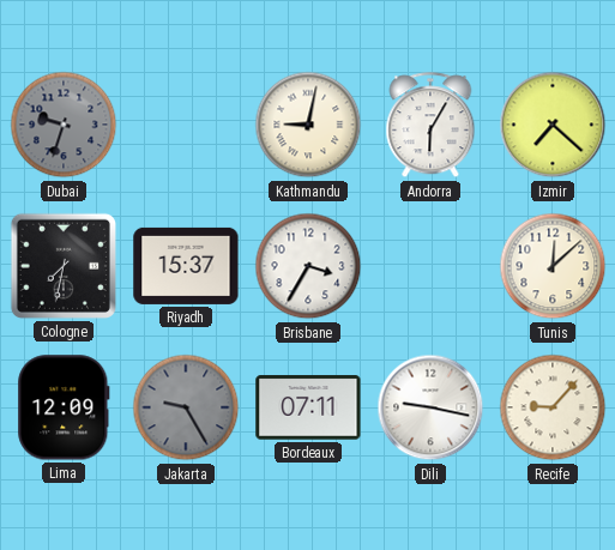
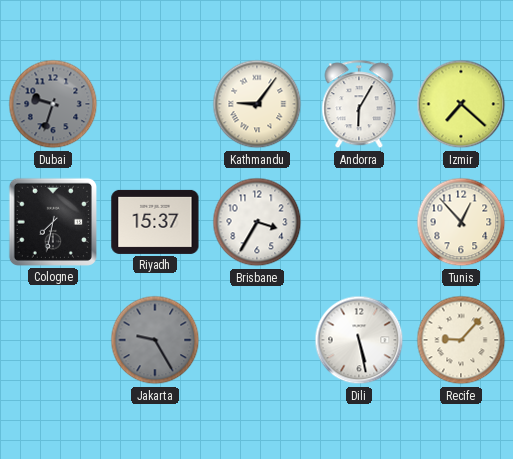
Kathmandu: 9:02 -> 9:06 (257, 104)
Tunis: 12:08 -> 12:53 (461, 222)
Lima: 12:09 -> none (64, 407)
Bordeaux: 07:11 -> none (308, 407)
Dili: 9:17 -> 5:28 (359, 340)
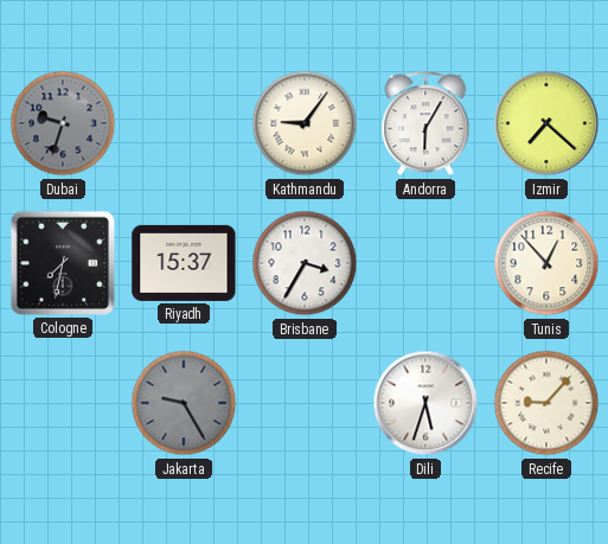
Dili: 5:28 -> 5:33 (425, 403)
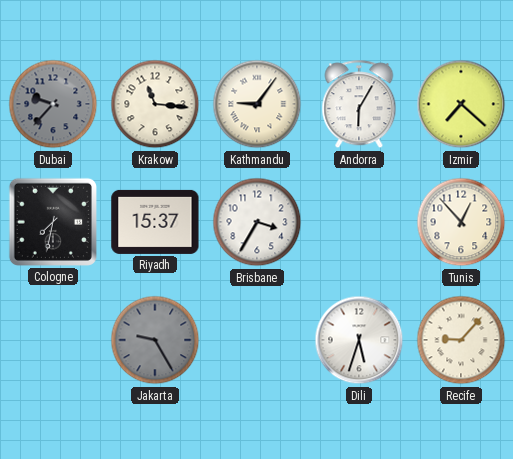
Dubai: 9:33 -> 9:37 (53, 104)
Krakow: none -> 11:16 (155, 104)
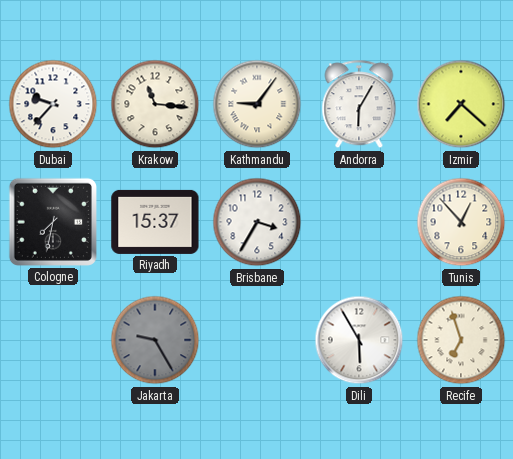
Dubai dial: grey -> white (53, 104)
Dili: 5:33 -> 5:55 (359, 340)
Recife: 9:07 -> 6:57 (461, 340)
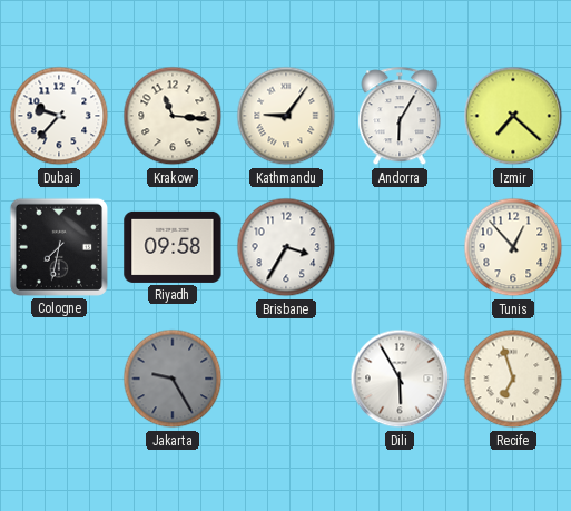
Riyadh: 15:37 -> 09:58 (173, 247)
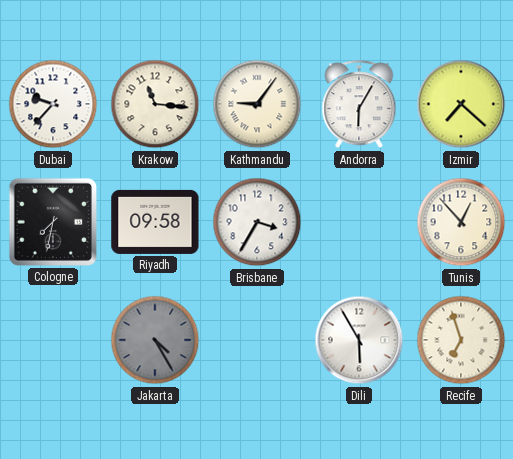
Jakarta: 9:25 -> 4:25 (155, 340)
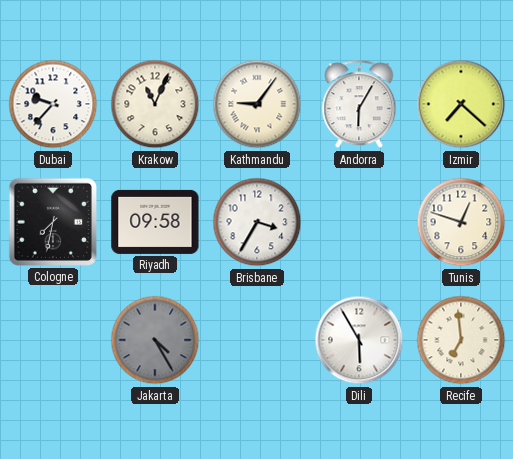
Krakow: 11:16 -> 11:04 (155, 104)
Tunis: 12:53 -> 12:48 (461, 222)
Recife: 6:57 -> 6:59 (461, 340)
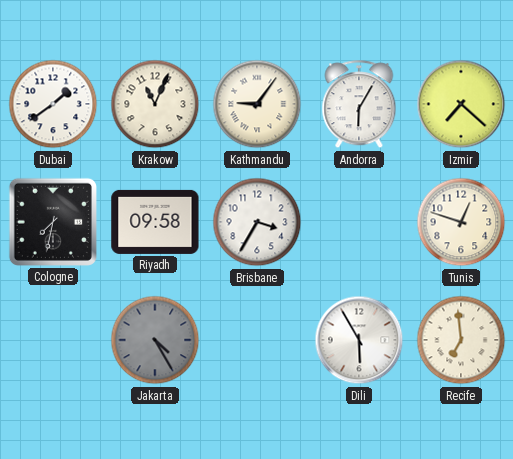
Dubai: 9:37 -> 1:39 (53, 104)
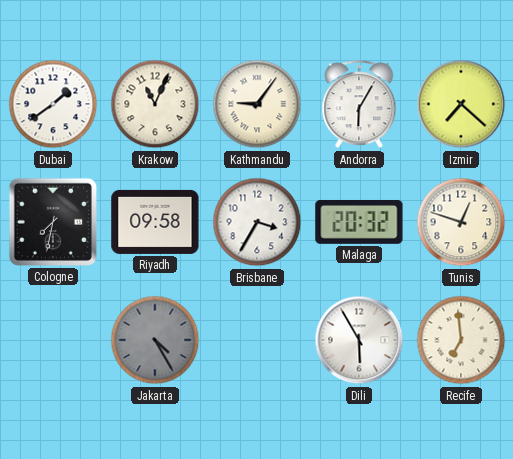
Malaga: none -> 20:32 (359, 222)
